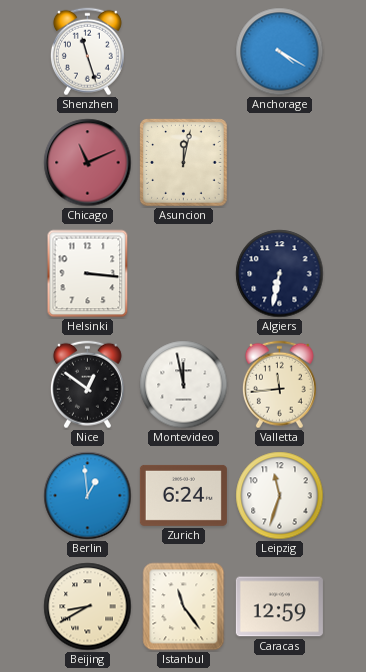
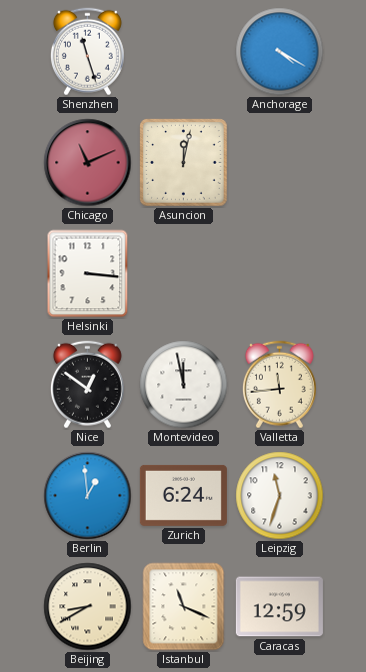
Algiers: 6:32 -> none (280, 274)
Istanbul: 11:24 -> 11:19 (184, 607)
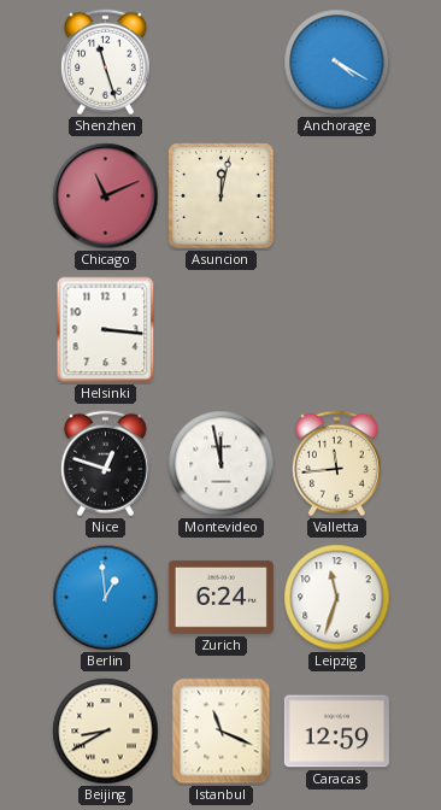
Nice: 12:51 -> 12:48 (105, 464)
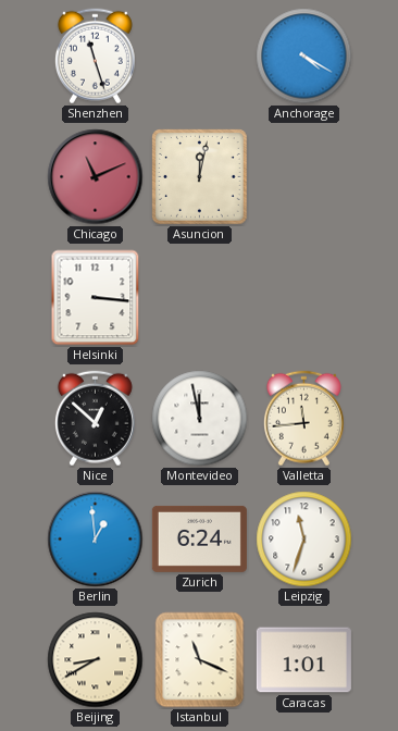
Nice: 12:48 -> 12:52 (95, 419)
Caracas: 12:59 -> 1:01 (303, 660)
